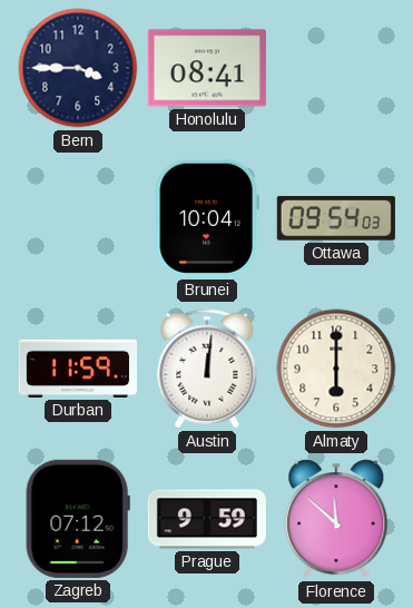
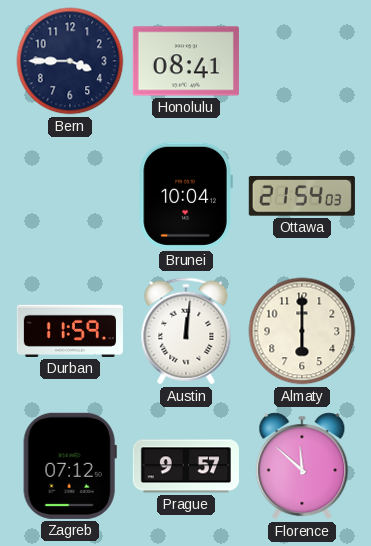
Ottawa: 09:54 -> 21:54 (302, 197)
Prague: 9:59 -> 9:57 (186, 466)
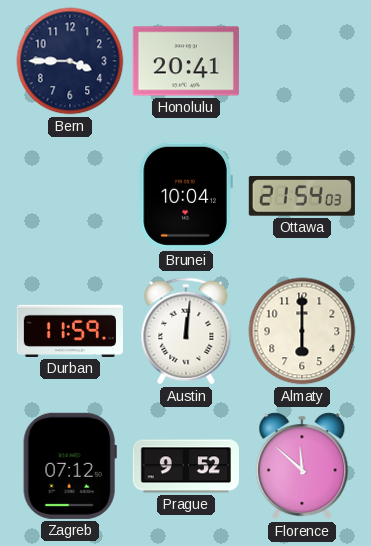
Honolulu: 08:41 -> 20:41 (186, 61)
Prague: 9:57 -> 9:52 (186, 466)
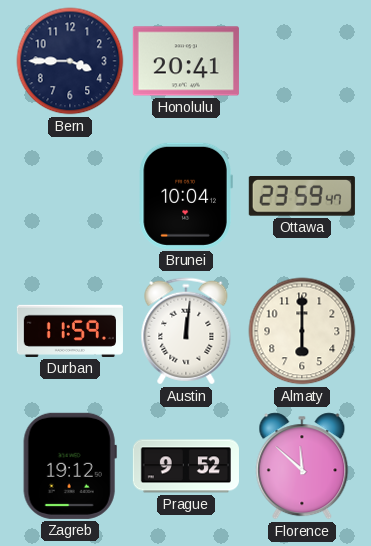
Ottawa: 21:54 -> 23:59 (302, 197)
Zagreb: 07:12 -> 19:12 (70, 466)
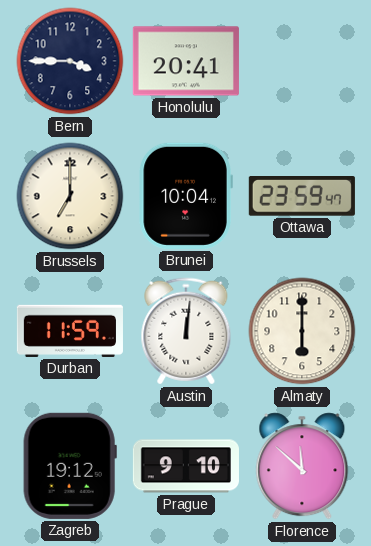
Brussels: none -> 7:00 (70, 196)
Prague: 9:52 -> 9:10 (186, 466)
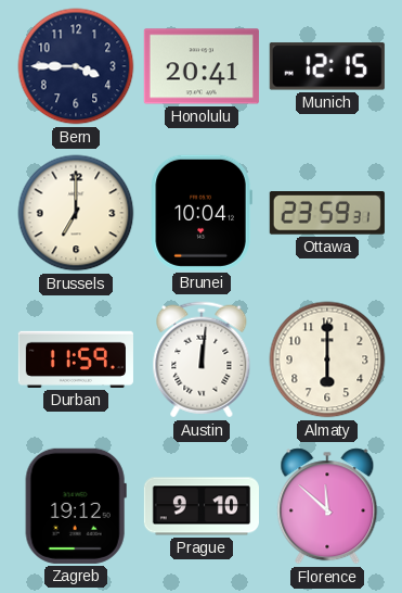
Munich: none -> 12:15 (327, 66)
Ottawa: 23:59:47 -> 23:59:31 (327, 214)
